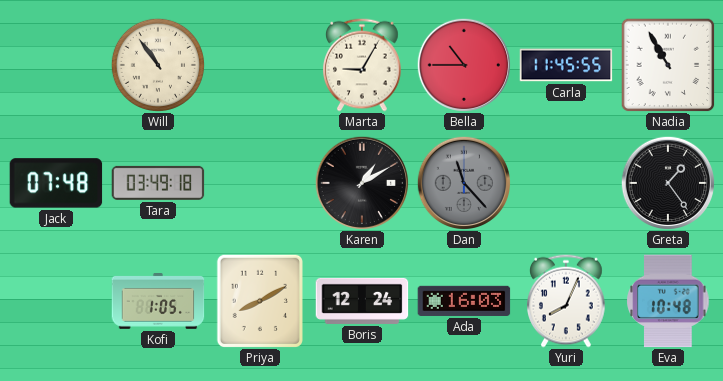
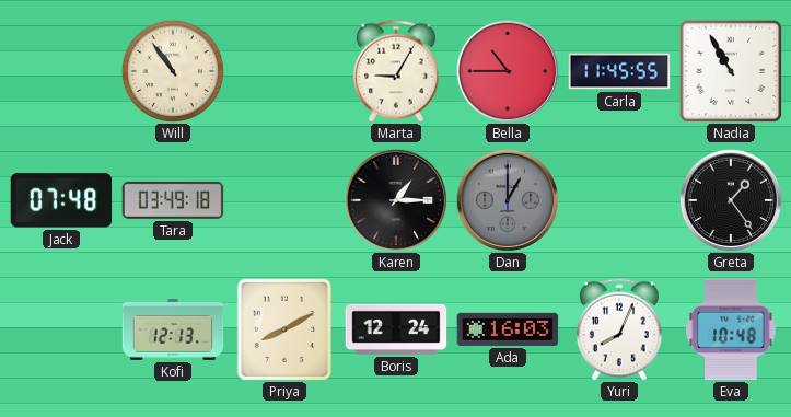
Karen: 1:10 -> 1:15 (395, 199)
Dan: 11:23 -> 1:00 (507, 199)
Kofi: 1:05 -> 12:13 (173, 331)
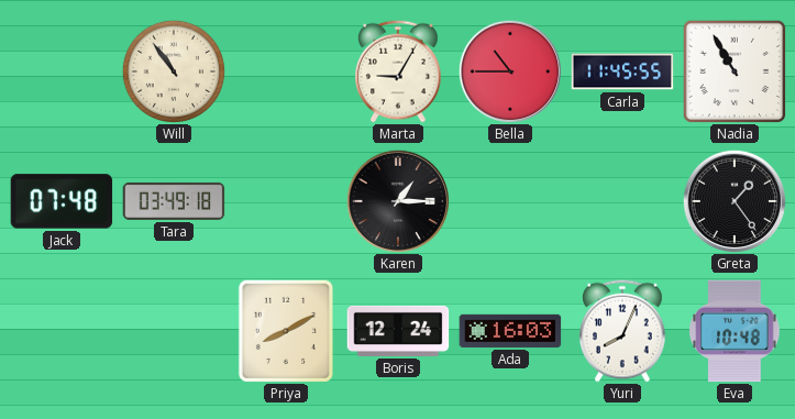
Dan: 1:00 -> none (507, 199)
Kofi: 12:13 -> none (173, 331)
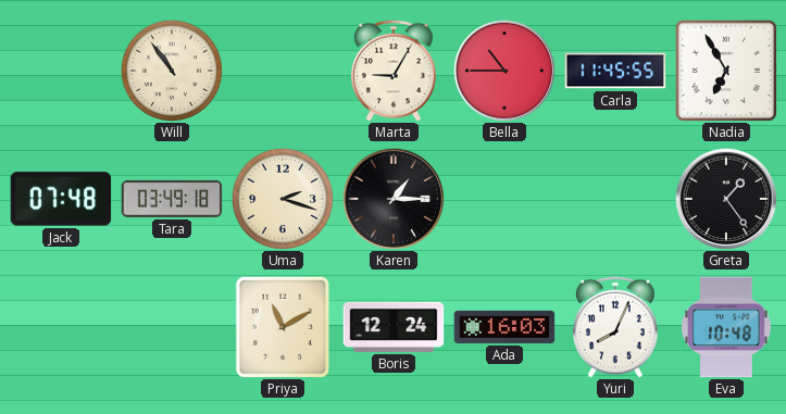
Nadia: 10:55 -> 6:55 (726, 71)
Uma: none -> 2:18 (283, 199)
Priya: 8:10 -> 11:10 (283, 326)
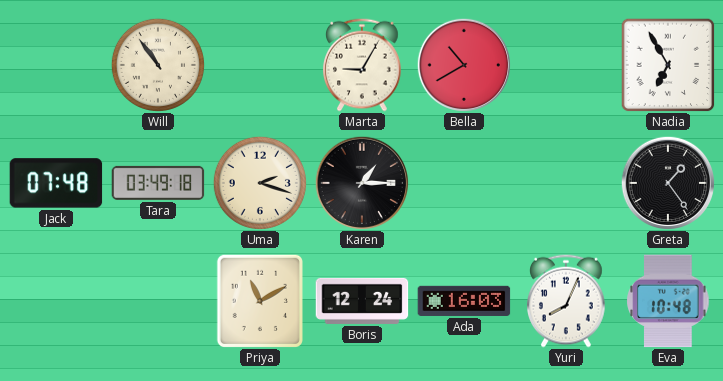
Bella: 10:45 -> 10:40 (463, 64)
Carla: 11:45 -> none (615, 71)
